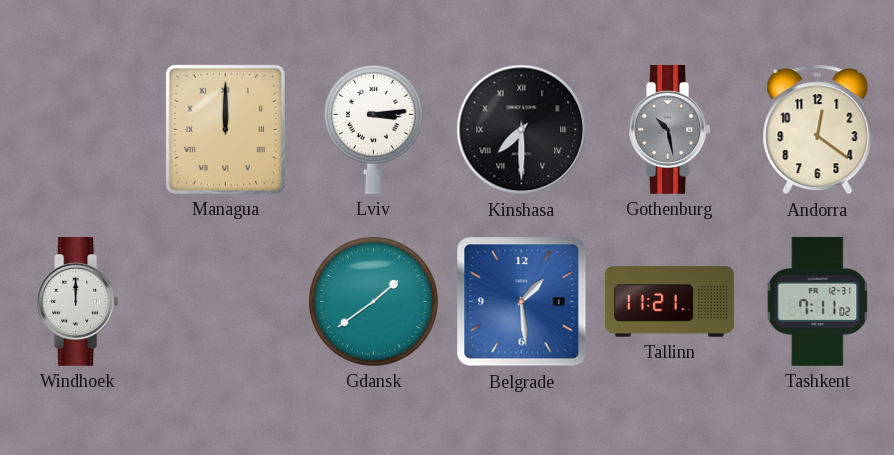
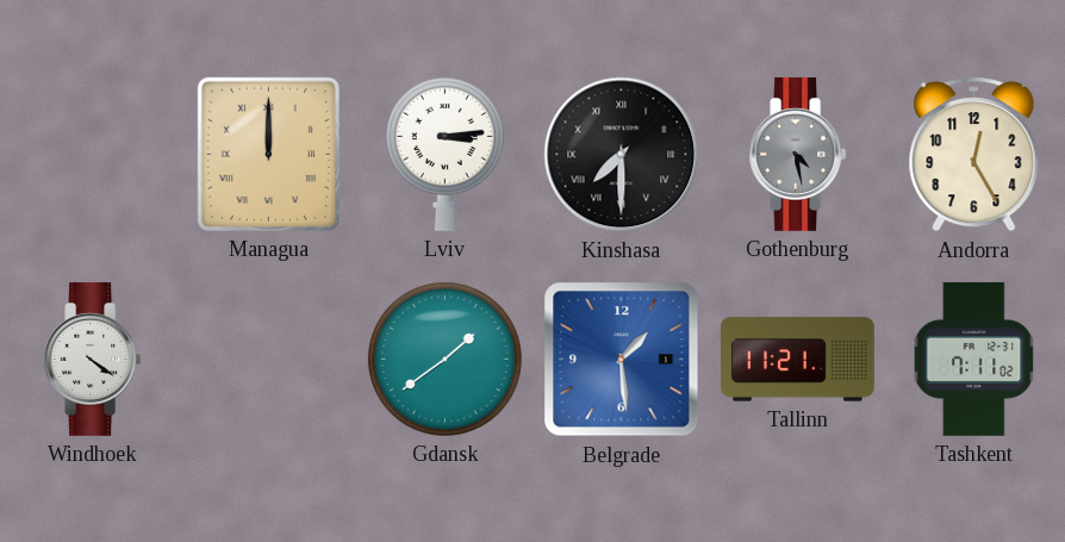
Gothenburg: 10:28 -> 4:28 (798, 154)
Andorra: 12:21 -> 12:25 (974, 155)
Windhoek: 12:00 -> 4:21 (93, 359)
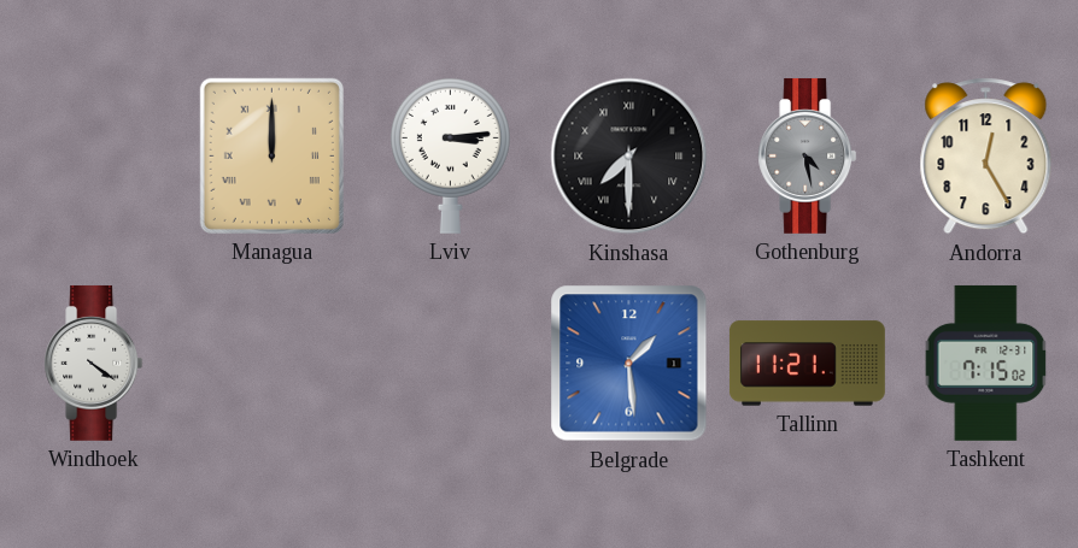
Gdansk: 1:39 -> none (444, 359)
Tashkent: 7:11 -> 7:15 (986, 363)
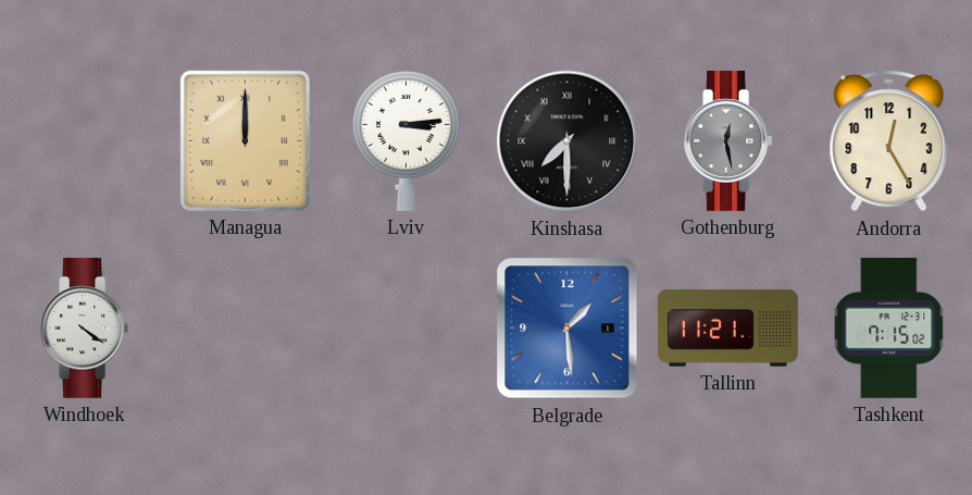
Gothenburg: 4:28 -> 12:28 (728, 140)
